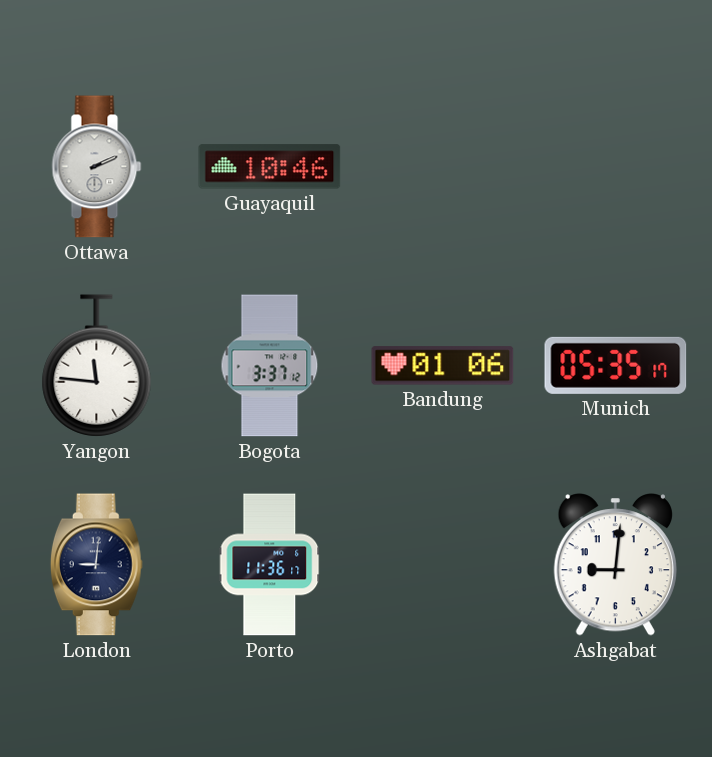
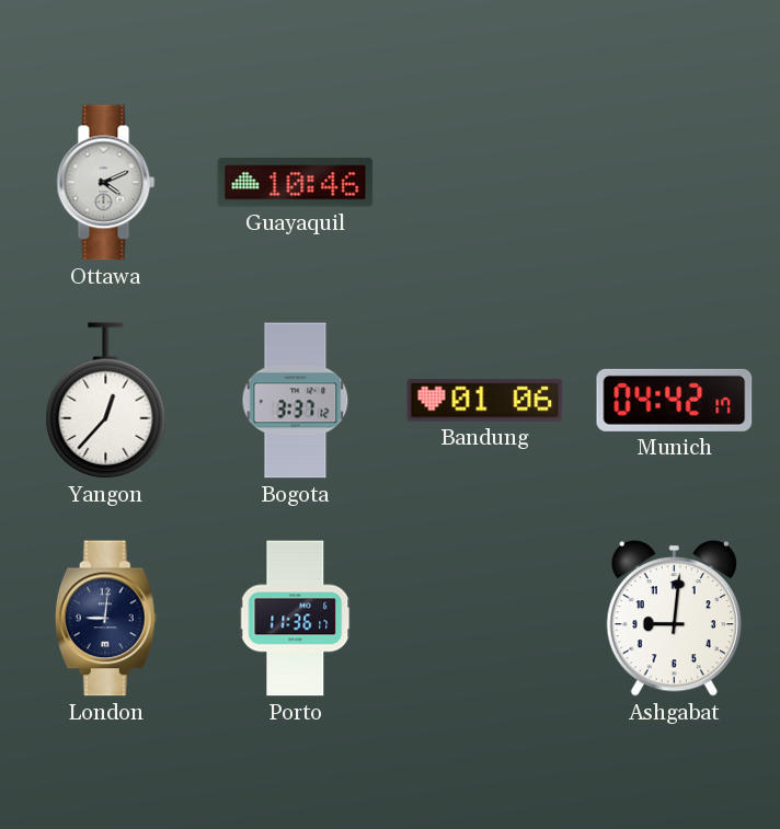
Ottawa: 2:11 -> 4:11 (106, 183)
Yangon: 11:46 -> 12:37 (106, 401)
Munich: 05:35 -> 04:42 (675, 400)
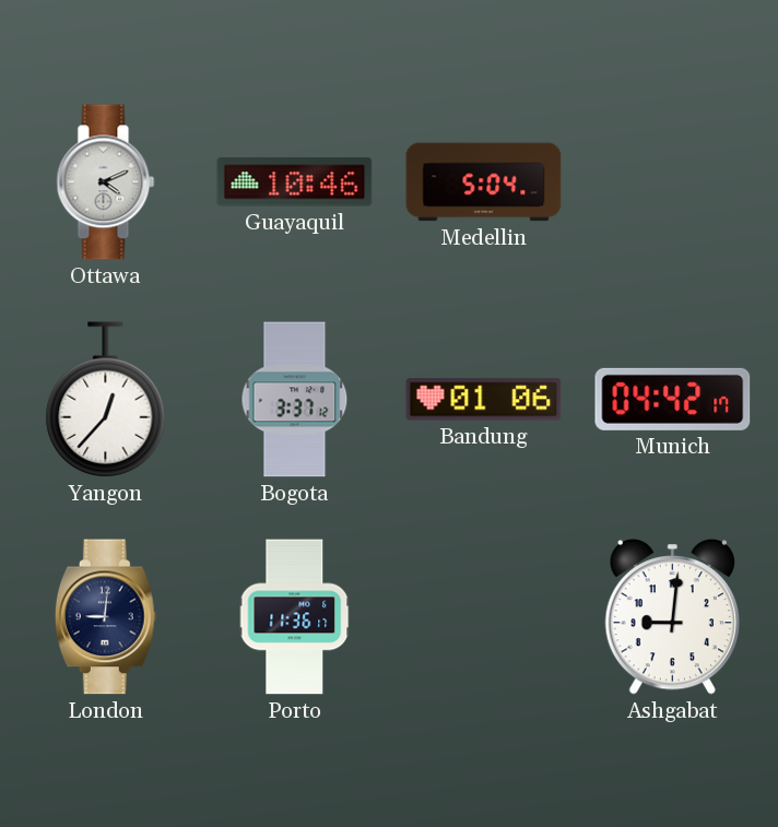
Medellin: none -> 5:04 (484, 182)
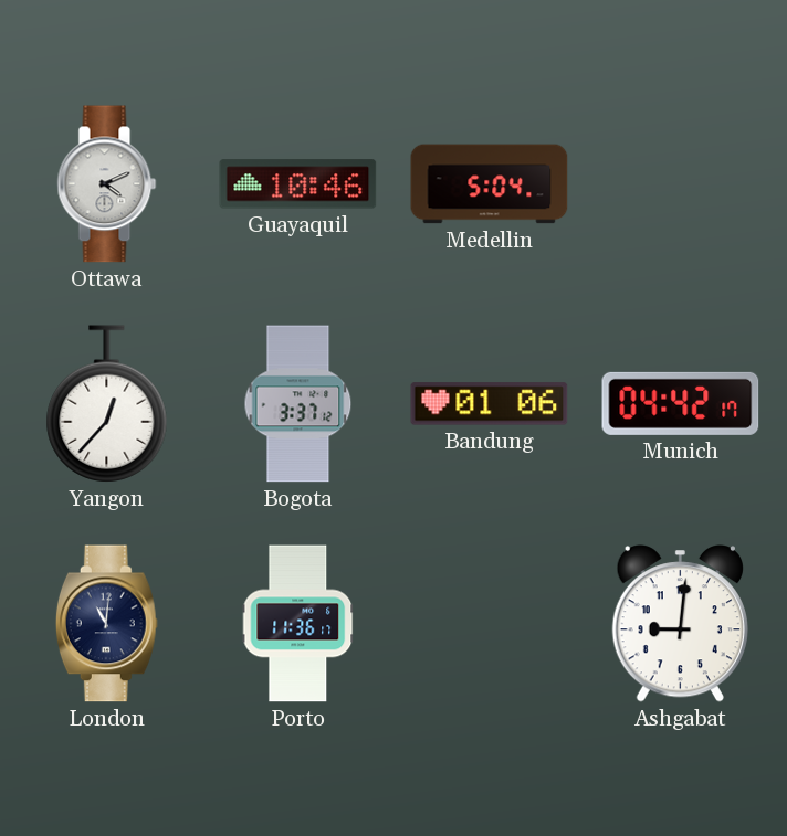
London: 9:01 -> 11:01 (106, 624)
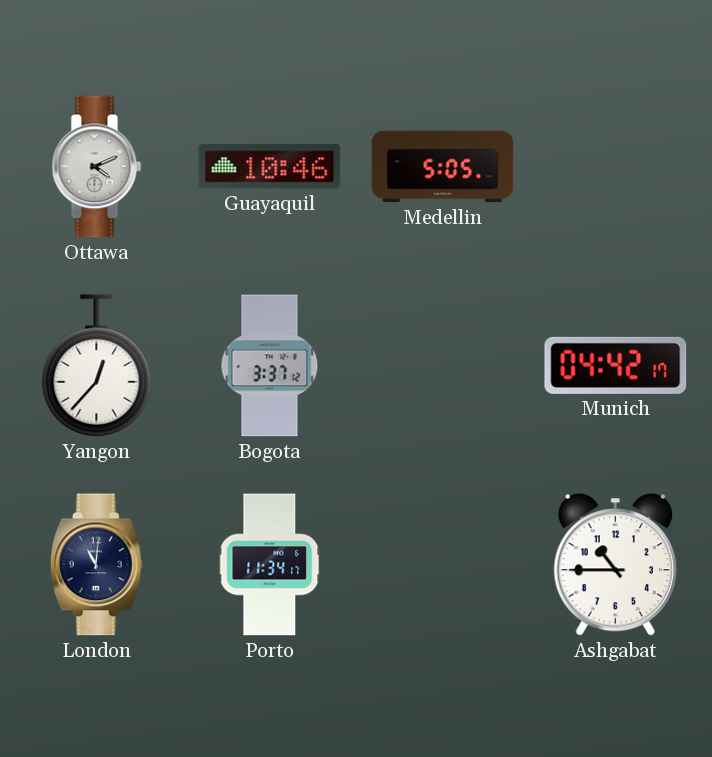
Medellin: 5:04 -> 5:05 (443, 167)
Bandung: 01:06 -> none (490, 404)
Porto: 11:36 -> 11:34 (270, 565)
Ashgabat: 9:01 -> 10:45 (615, 565)
